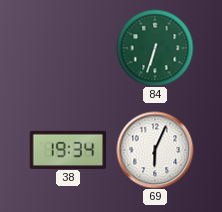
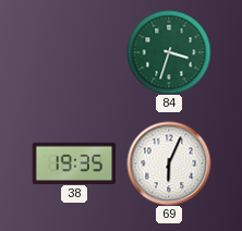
84: 6:33 -> 3:33 (169, 52)
38: 19:34 -> 19:35 (74, 162)
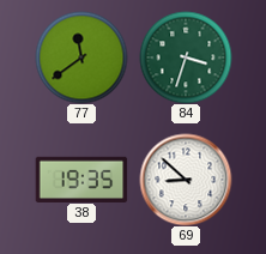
77: none -> 11:39 (81, 58)
69: 6:04 -> 8:52 (186, 180)
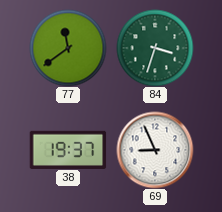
38: 19:35 -> 19:37 (68, 149)
69: 8:52 -> 8:56 (155, 150)
